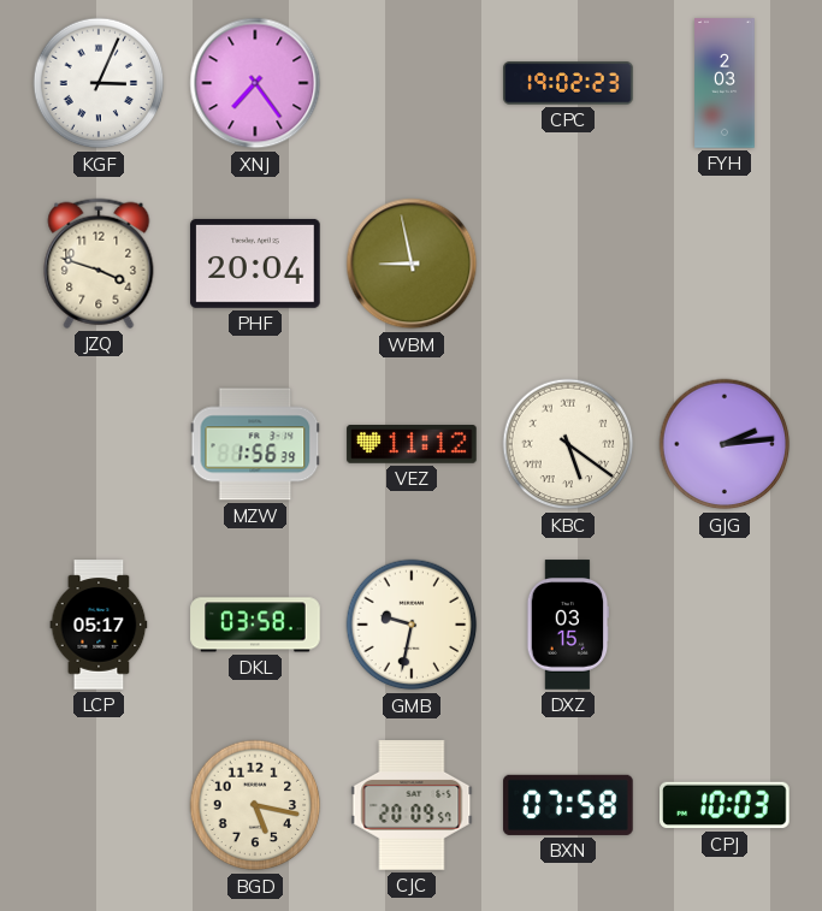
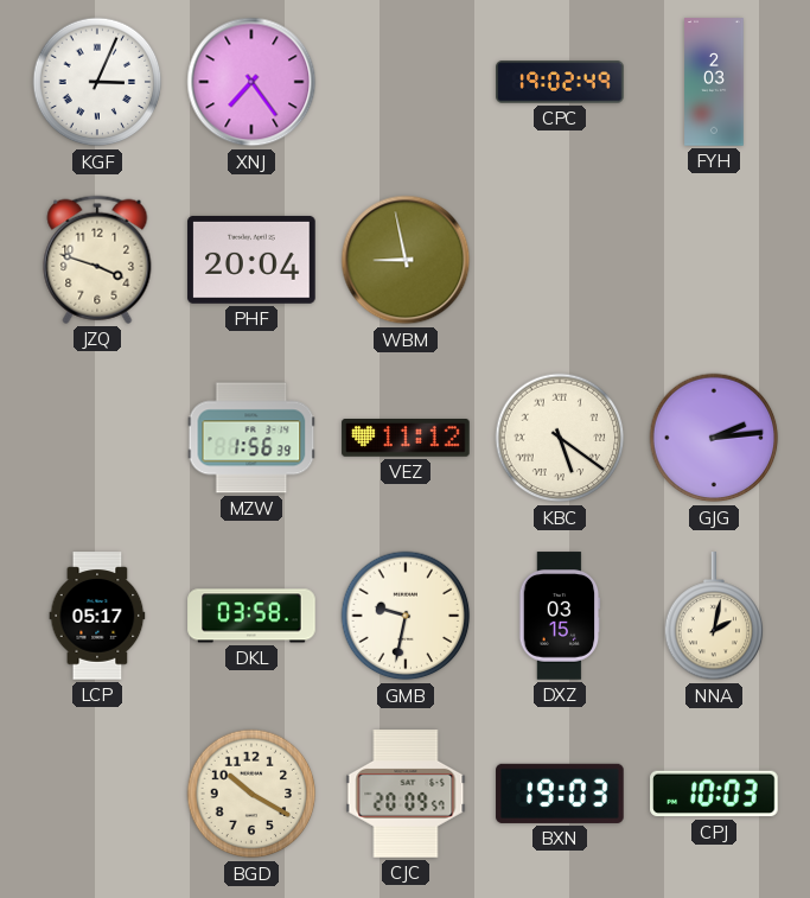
CPC: 19:02:23 -> 19:02:49 (560, 82)
NNA: none -> 2:02 (714, 617)
BGD: 5:17 -> 10:20 (251, 794)
BXN: 07:58 -> 19:03 (560, 794)
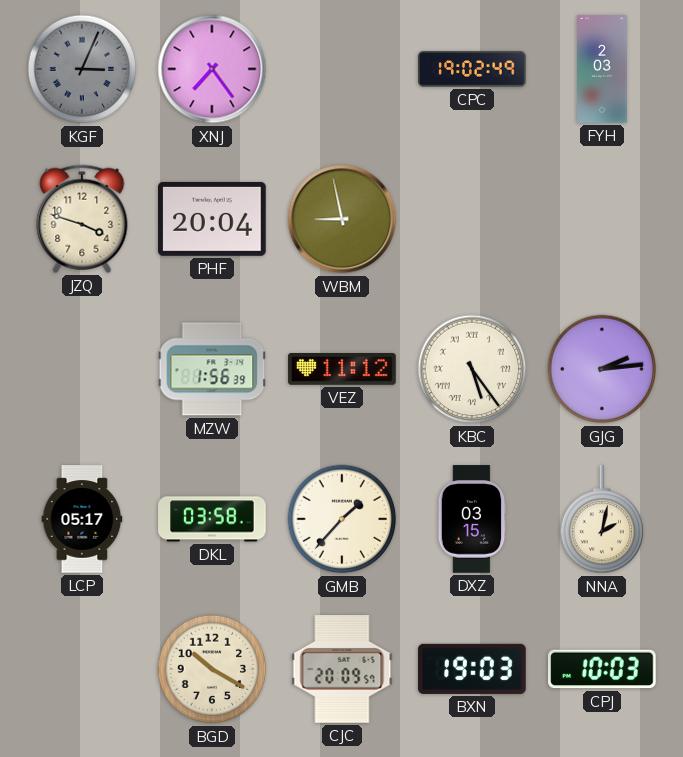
KGF dial: white -> grey (82, 69)
KBC: 5:21 -> 5:24 (472, 369)
GMB: 9:32 -> 1:37 (342, 519)
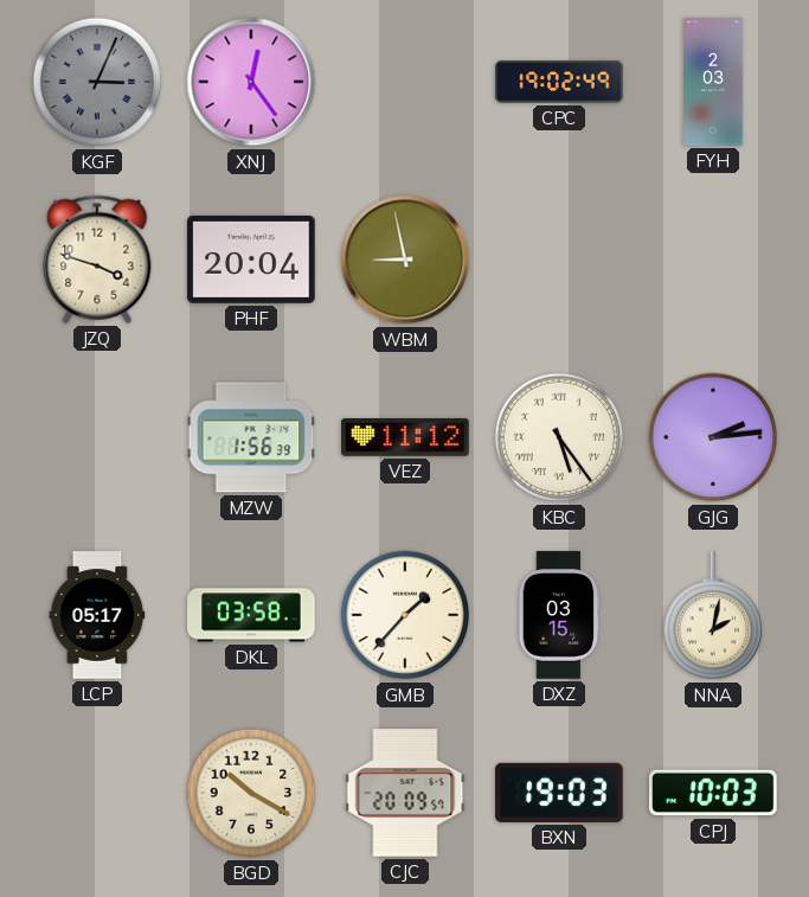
XNJ: 7:24 -> 12:24 (251, 82)
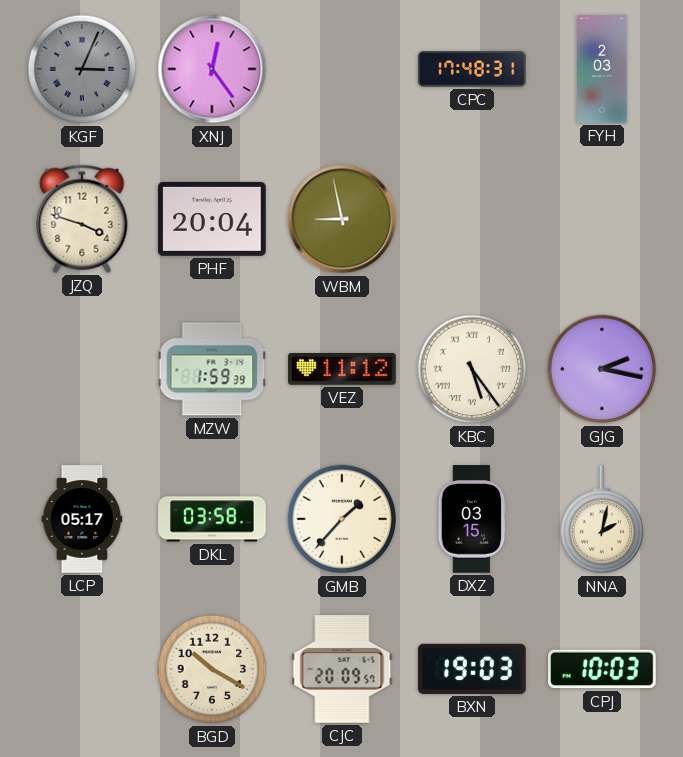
CPC: 19:02 -> 17:48 (472, 69)
MZW: 1:56 -> 1:59 (212, 369)
GJG: 2:14 -> 2:17 (602, 369)
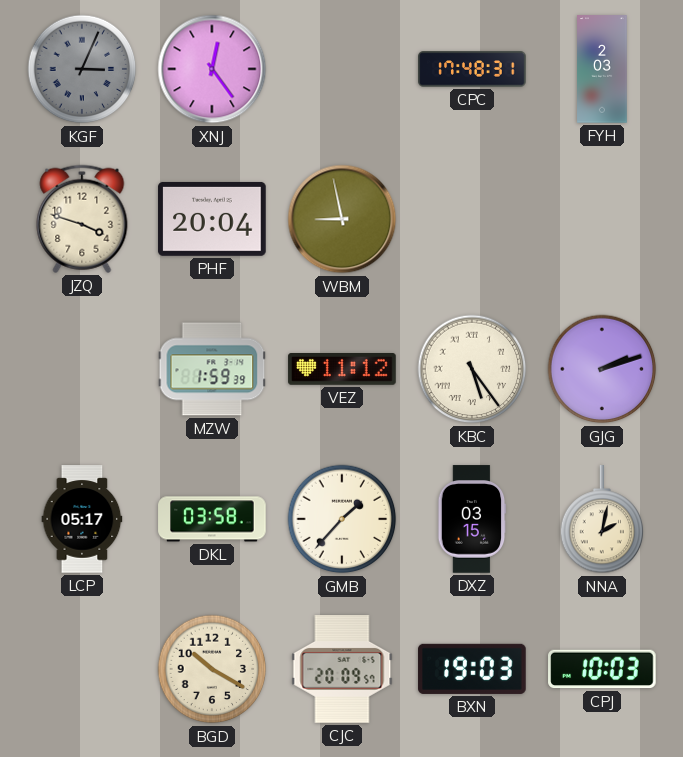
GJG: 2:17 -> 2:12 (602, 369)
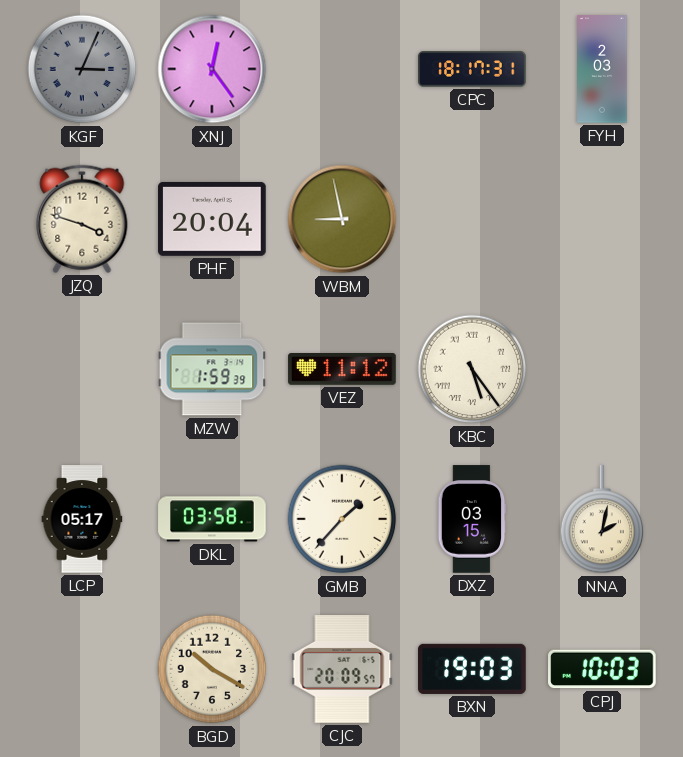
CPC: 17:48 -> 18:17 (472, 69)
GJG: 2:12 -> none (602, 369)
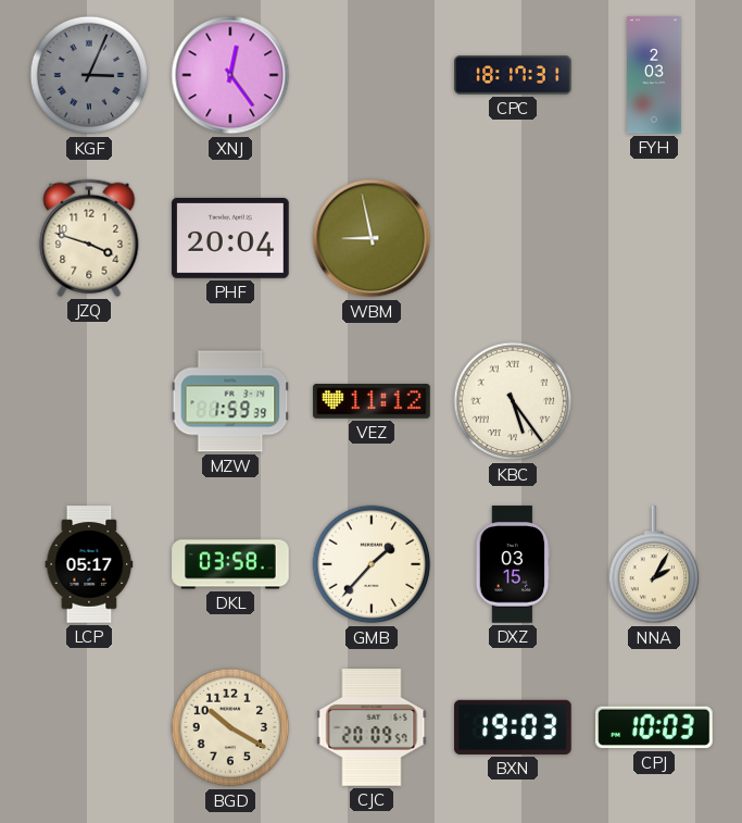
NNA: 2:02 -> 2:05 (654, 565)
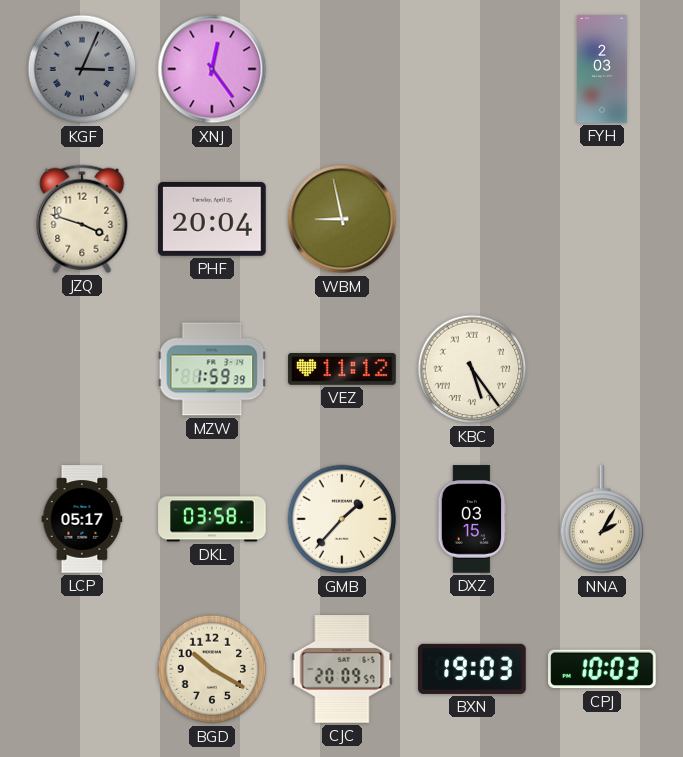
CPC: 18:17 -> none (513, 75)
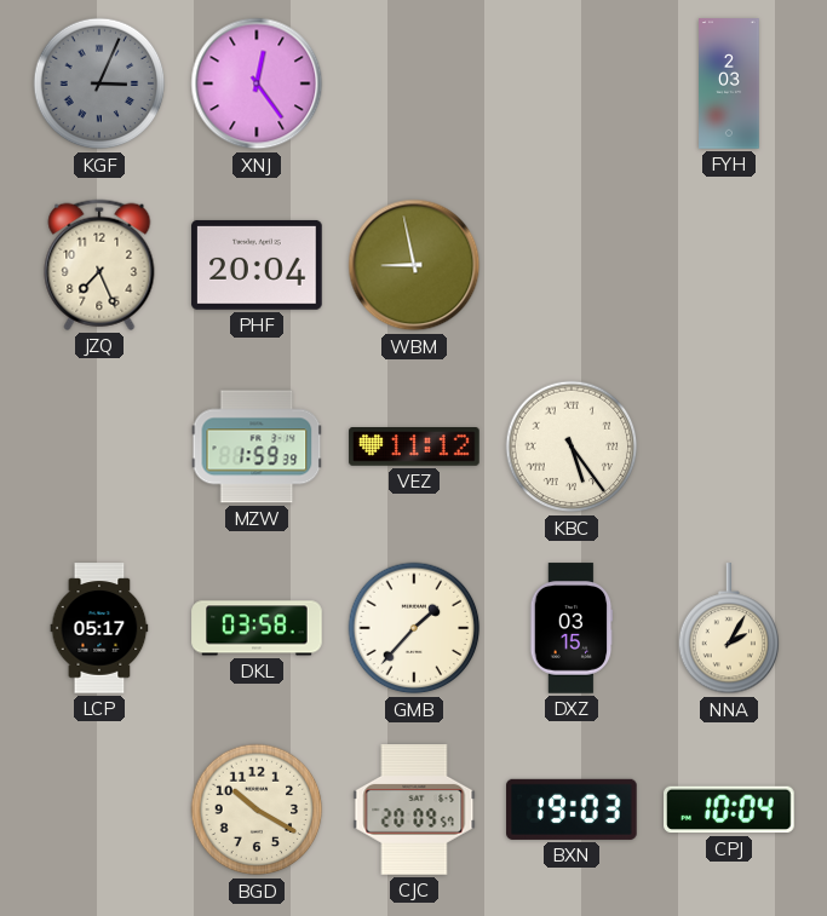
JZQ: 3:48 -> 7:26 (99, 265)
CPJ: 10:03 -> 10:04 (729, 810)
